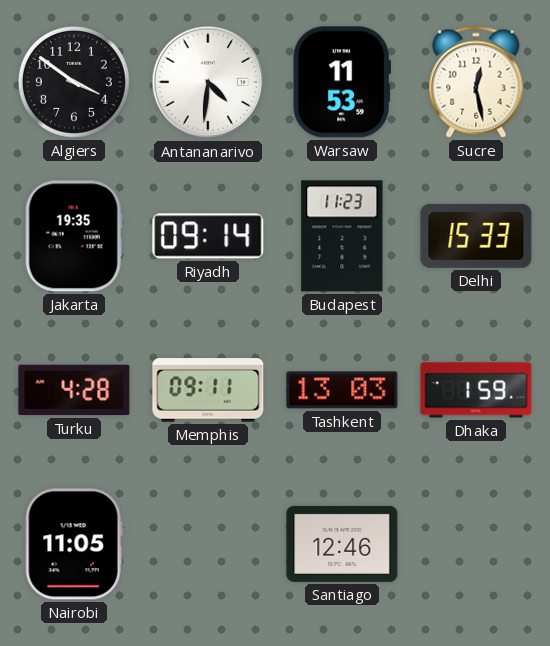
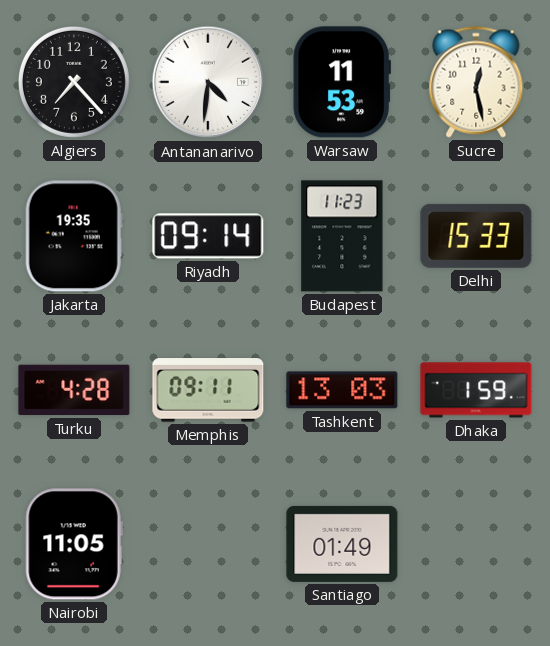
Algiers: 3:51 -> 7:23 (74, 82)
Santiago: 12:46 -> 01:49 (342, 544)
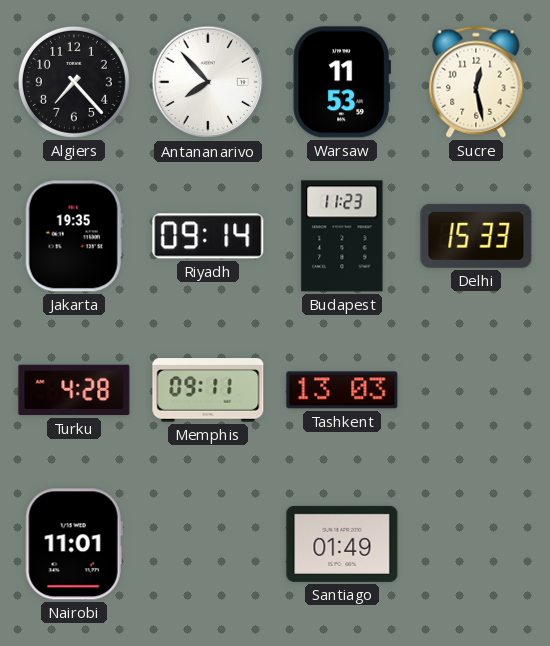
Antananarivo: 4:31 -> 7:53 (208, 82)
Dhaka: 1:59 -> none (476, 390)
Nairobi: 11:05 -> 11:01 (74, 544)
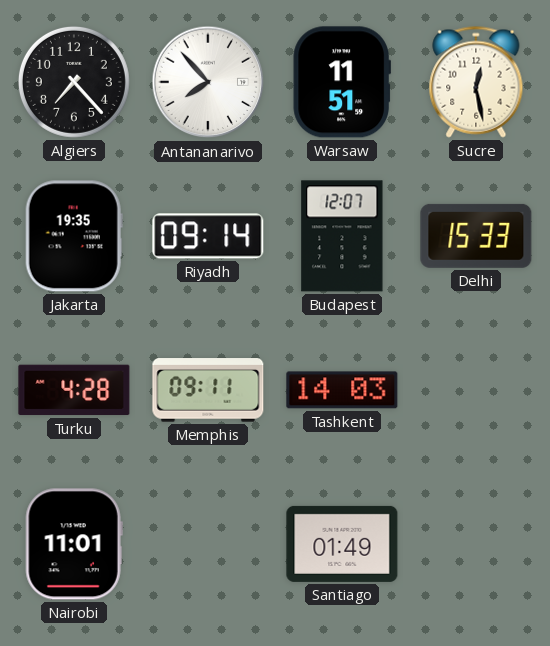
Warsaw: 11:53 -> 11:51 (342, 82)
Budapest: 11:23 -> 12:07 (342, 236)
Tashkent: 13:03 -> 14:03 (342, 390)
